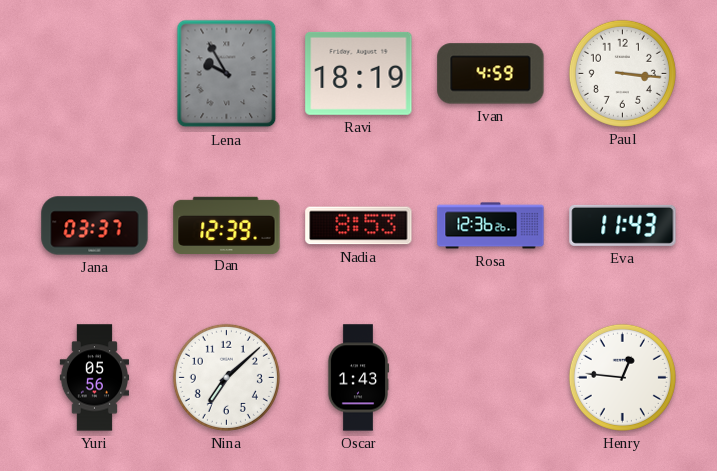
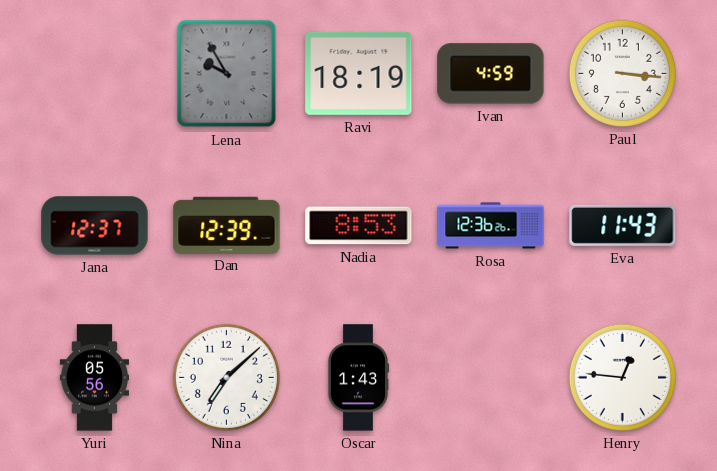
Jana: 03:37 -> 12:37 (95, 226)
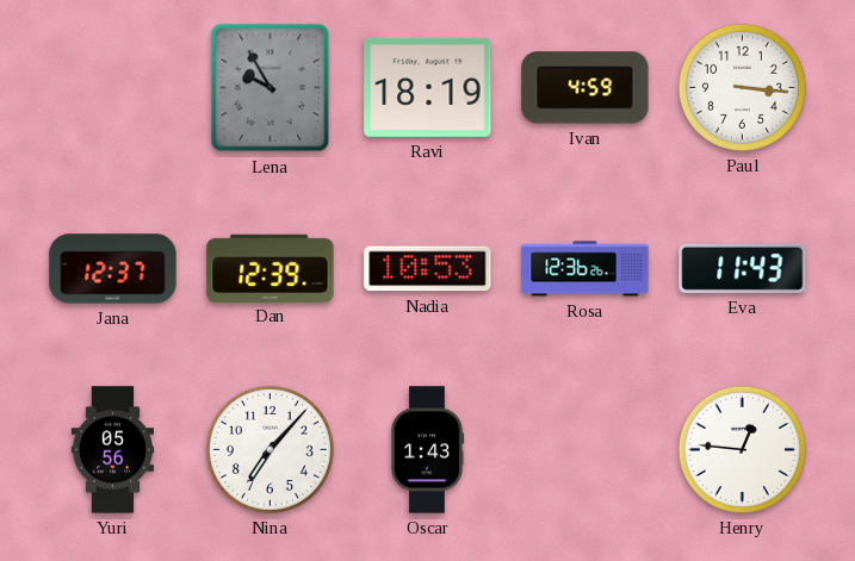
Nadia: 8:53 -> 10:53 (428, 269)
Nina: 7:08 -> 7:07 (269, 449)
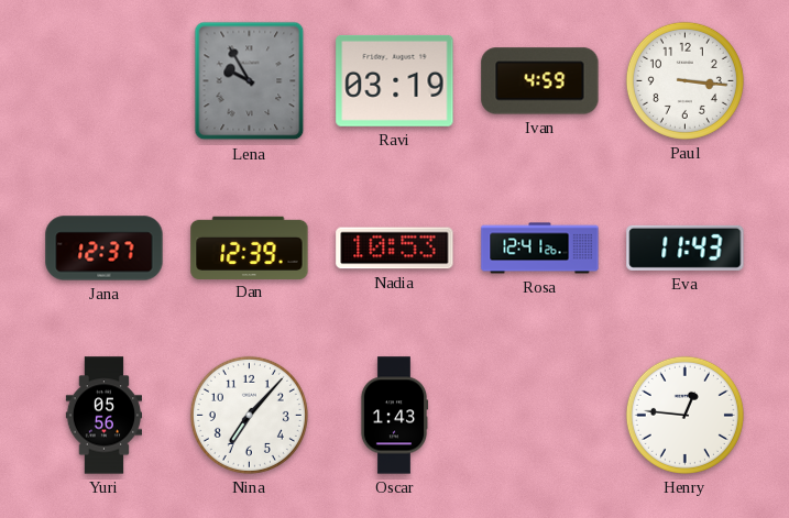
Ravi: 18:19 -> 03:19 (395, 80)
Rosa: 12:36 -> 12:41 (540, 249)
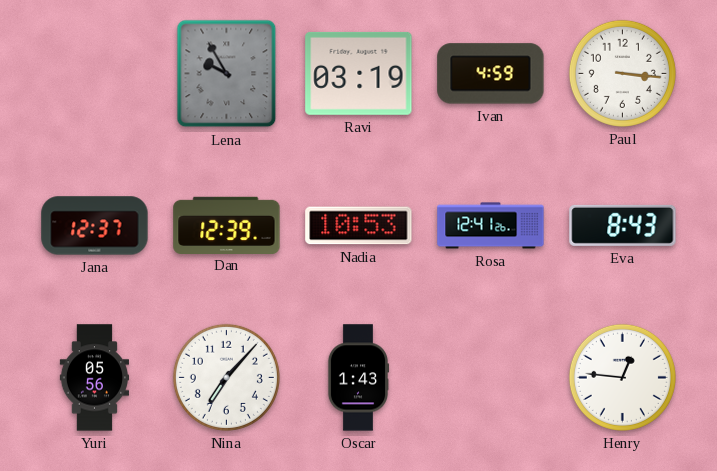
Eva: 11:43 -> 8:43 (623, 225)
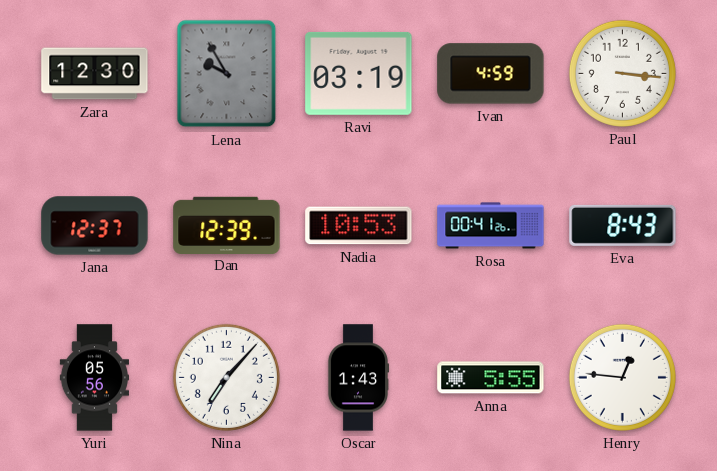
Zara: none -> 12:30 (95, 74)
Rosa: 12:41 -> 00:41 (491, 226)
Anna: none -> 5:55 (491, 378)
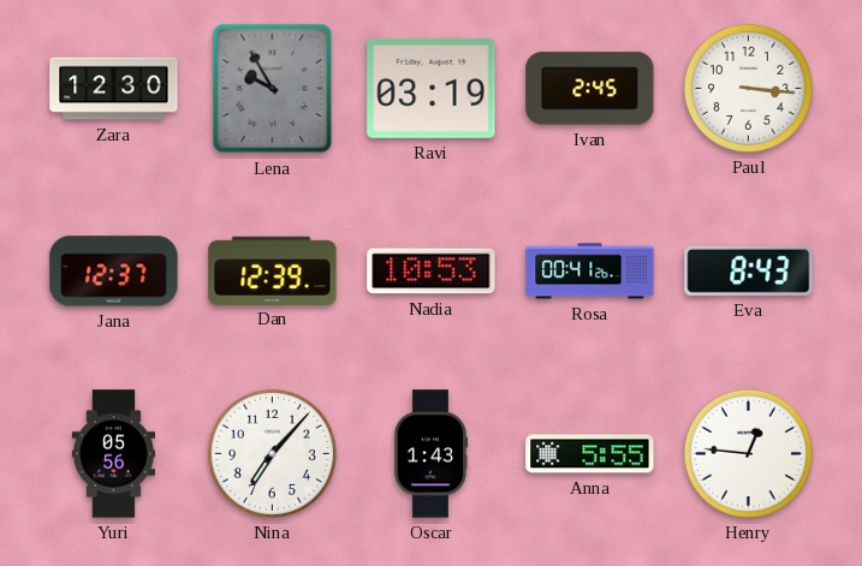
Ivan: 4:59 -> 2:45 (590, 89)
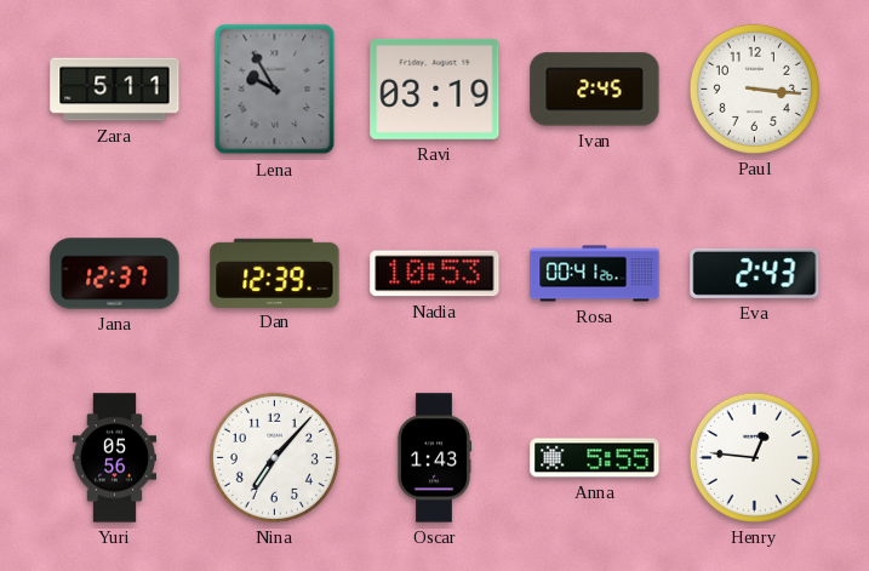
Zara: 12:30 -> 5:11 (115, 90)
Eva: 8:43 -> 2:43 (755, 273)
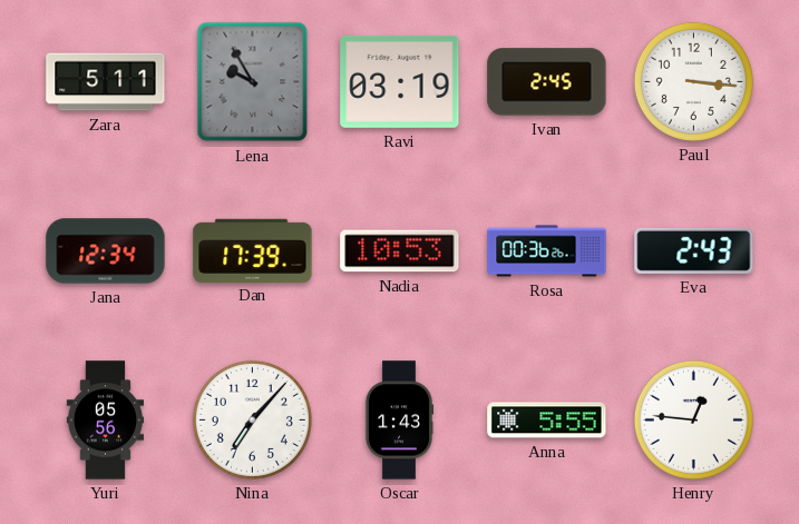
Jana: 12:37 -> 12:34 (106, 251)
Dan: 12:39 -> 17:39 (253, 250)
Rosa: 00:41 -> 00:36 (547, 251)
